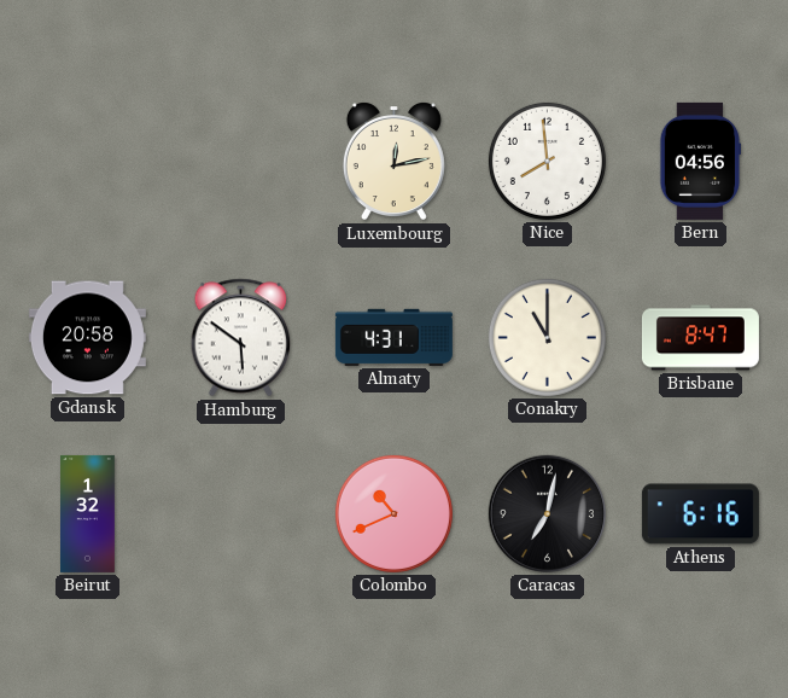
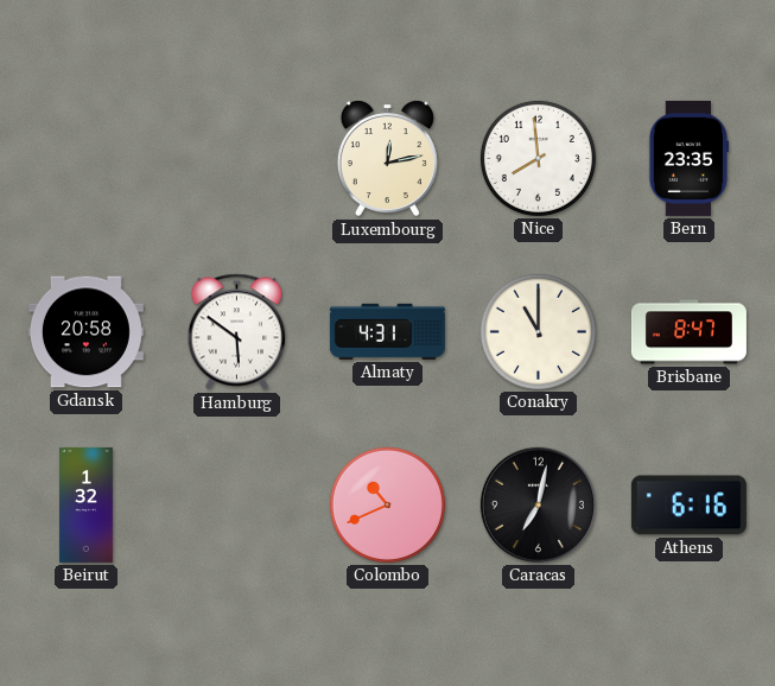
Bern: 04:56 -> 23:35 (690, 158)
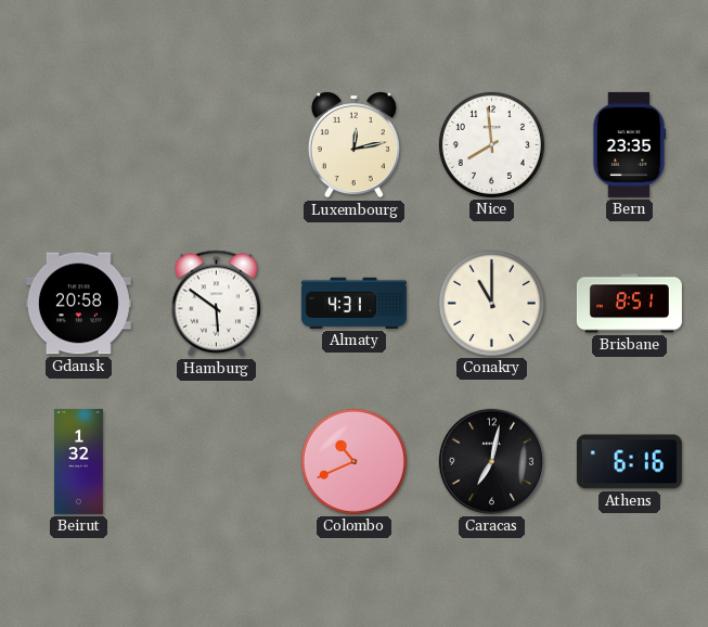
Brisbane: 8:47 -> 8:51 (629, 304)
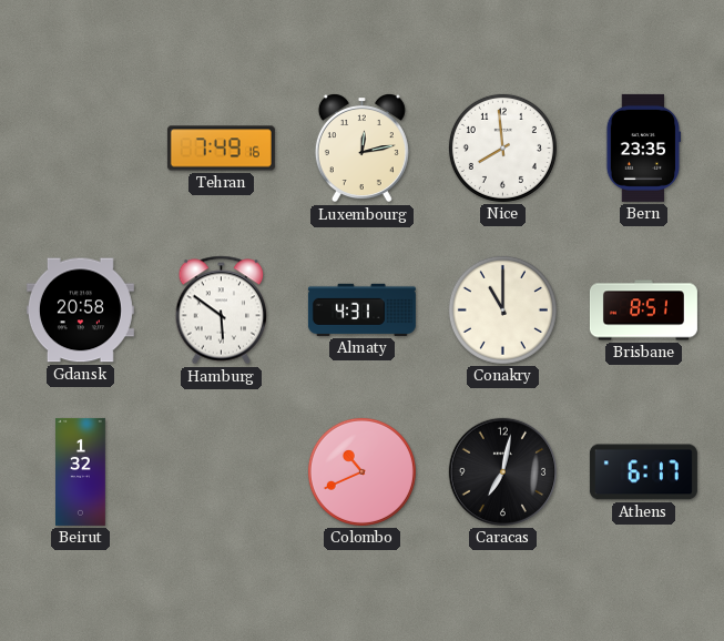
Tehran: none -> 7:49 (221, 149)
Athens: 6:16 -> 6:17 (643, 472)
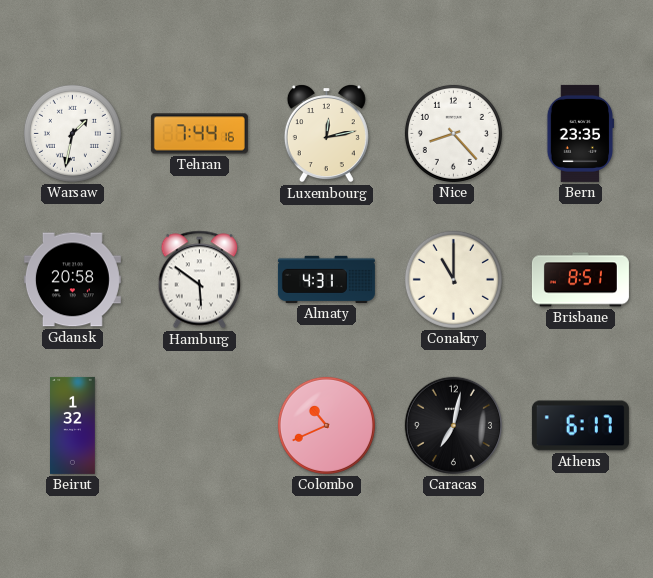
Warsaw: none -> 1:32 (72, 133)
Tehran: 7:49 -> 7:44 (199, 134)
Nice: 7:59 -> 8:23 (453, 133)
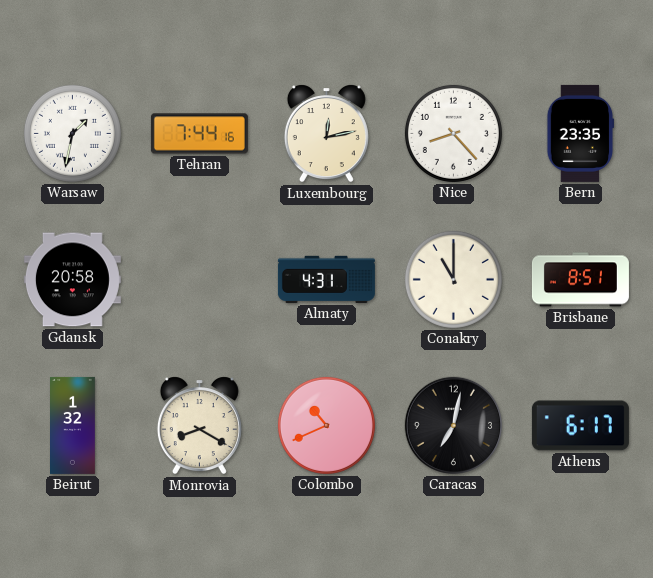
Hamburg: 5:51 -> none (200, 280)
Monrovia: none -> 8:20 (199, 426)
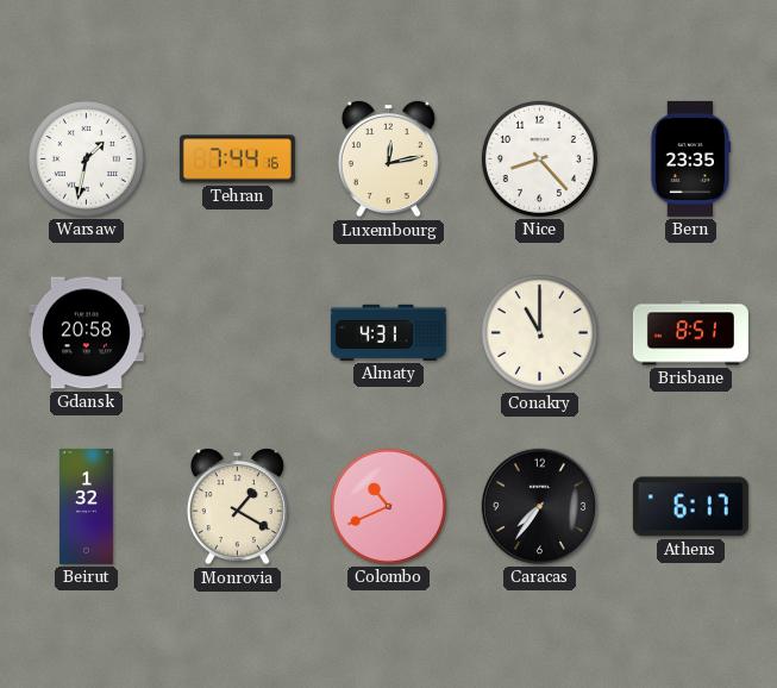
Monrovia: 8:20 -> 1:20 (237, 507)
Caracas: 7:02 -> 7:36 (539, 506)
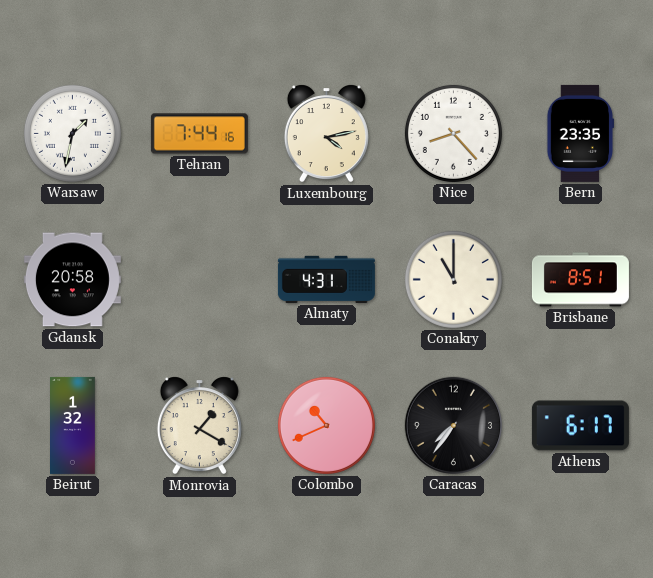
Luxembourg: 12:13 -> 4:13 (326, 134)
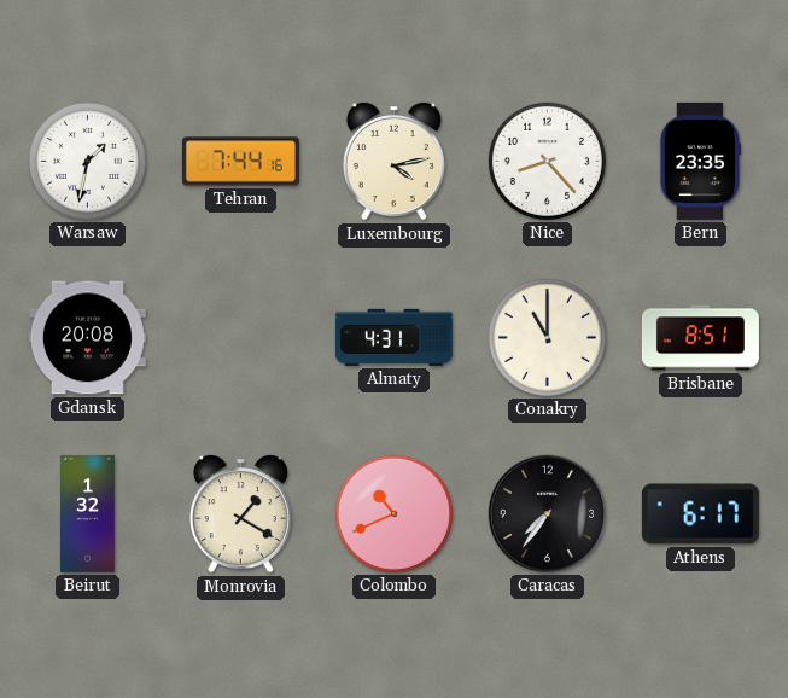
Gdansk: 20:58 -> 20:08 (87, 338)
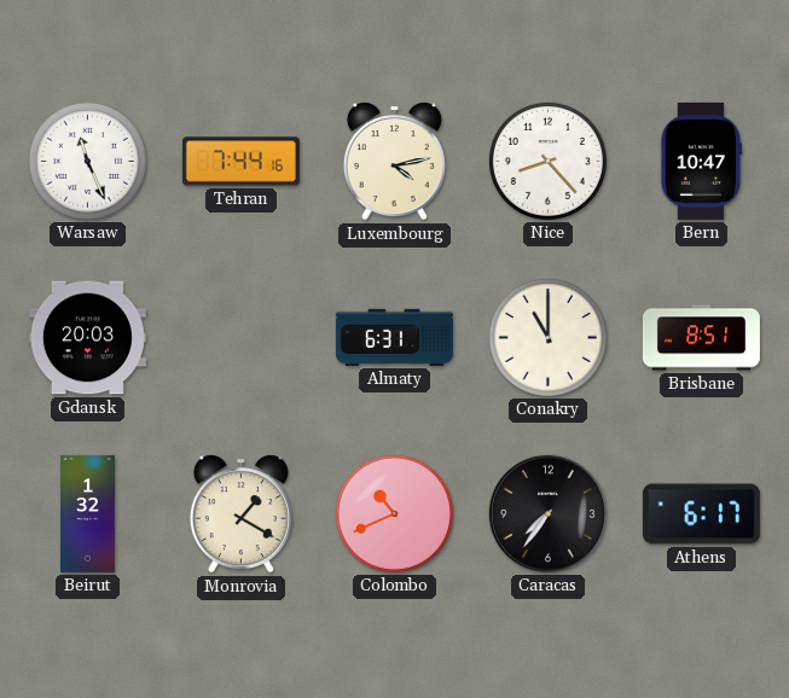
Warsaw: 1:32 -> 11:26 (87, 161)
Bern: 23:35 -> 10:47 (702, 161)
Gdansk: 20:08 -> 20:03 (87, 338)
Almaty: 4:31 -> 6:31 (394, 337)
